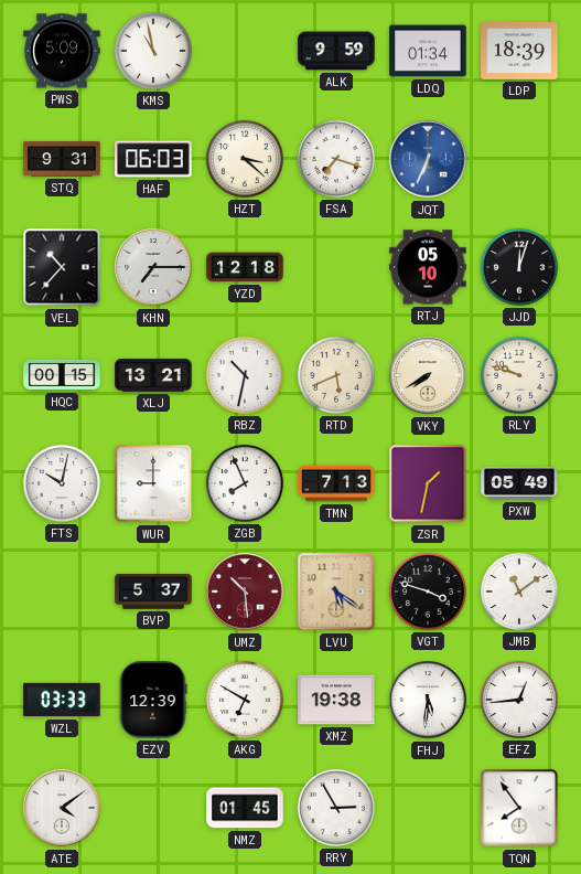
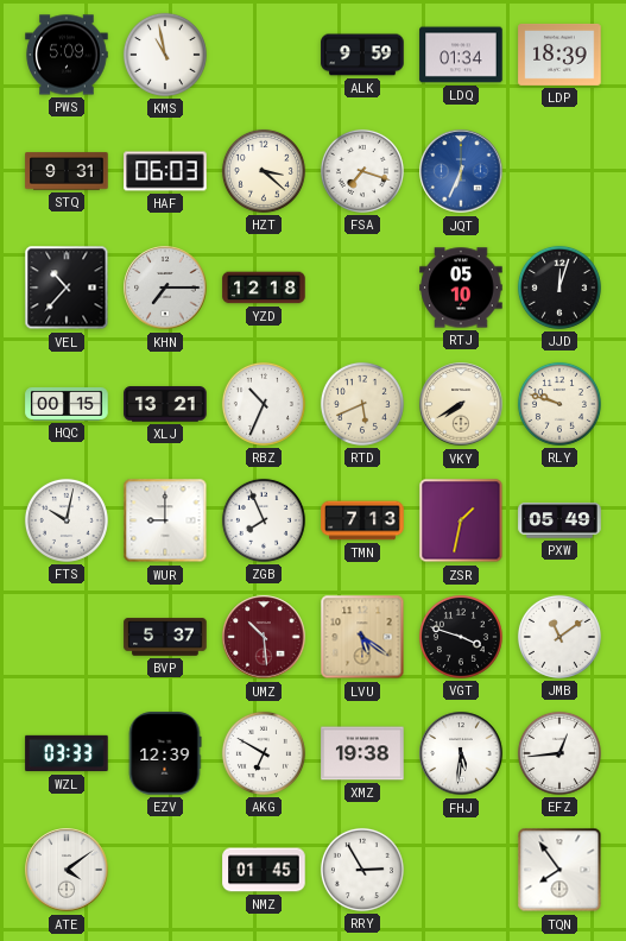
RBZ: 10:32 -> 10:34 (264, 404)
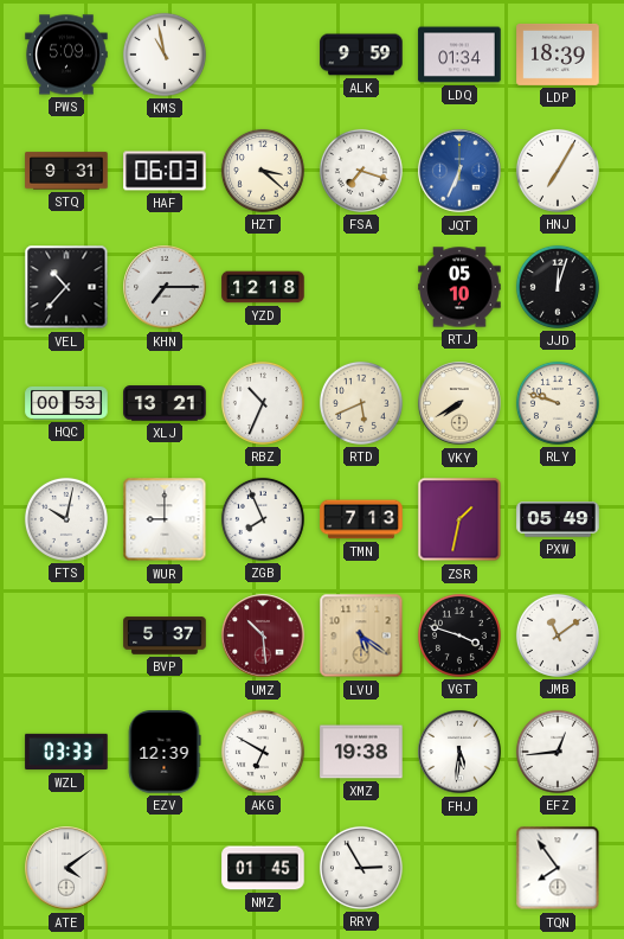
HNJ: none -> 7:05 (558, 171)
HQC: 00:15 -> 00:53 (66, 403)
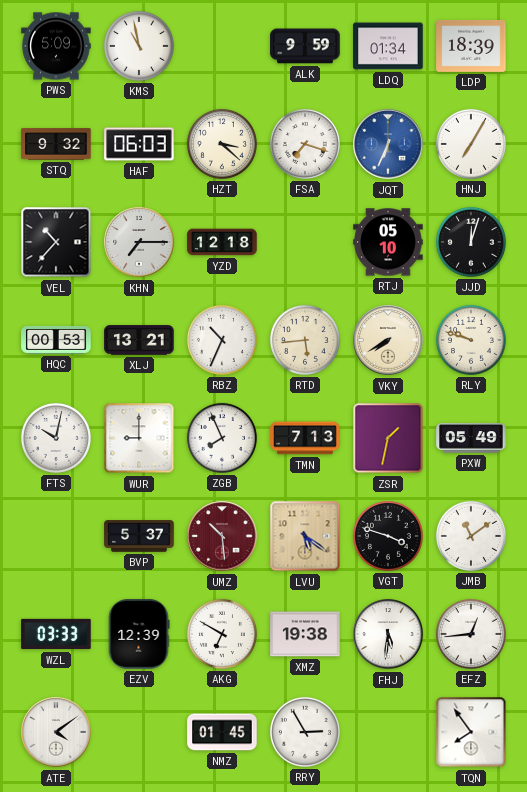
STQ: 9:31 -> 9:32 (56, 144)
RTD: 5:41 -> 5:44 (305, 340)
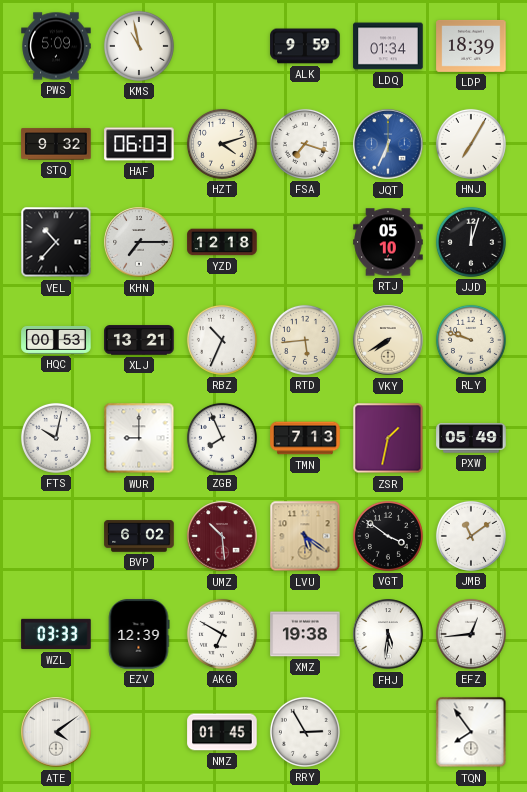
HZT: 3:22 -> 4:12 (222, 144)
BVP: 5:37 -> 6:02 (139, 536)
VGT: 3:48 -> 3:51 (388, 536)
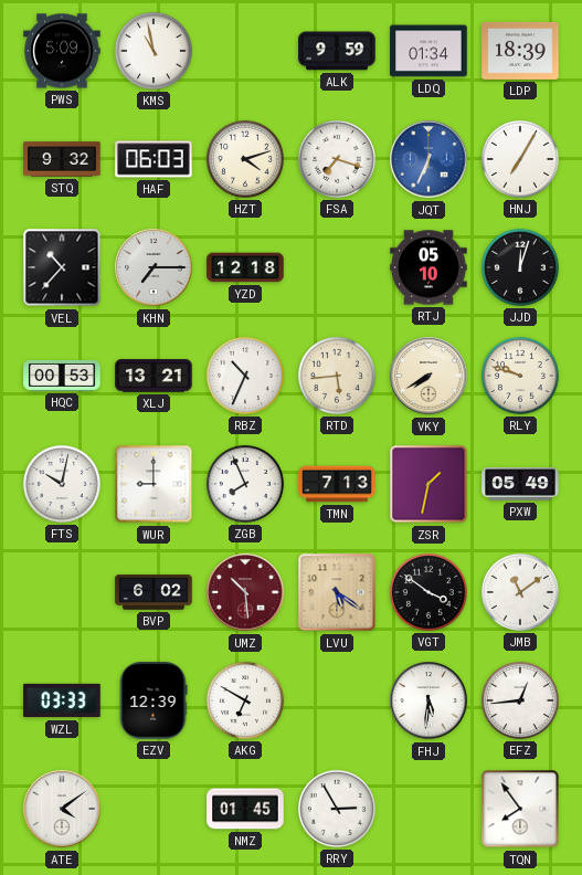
XMZ: 19:38 -> none (305, 634)
